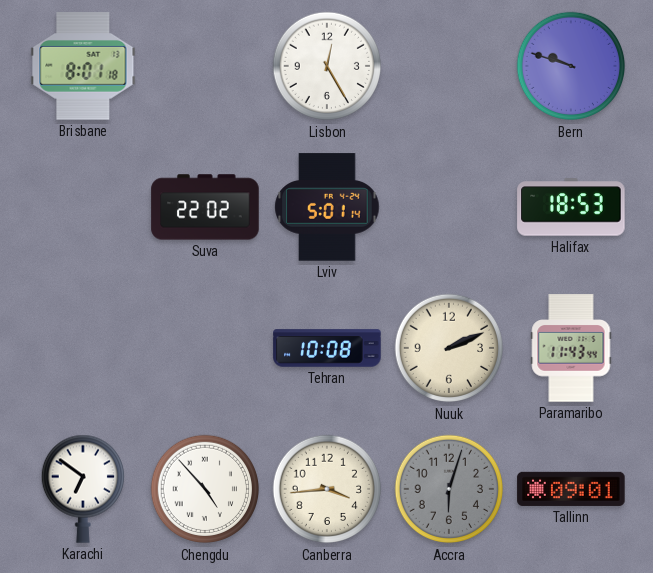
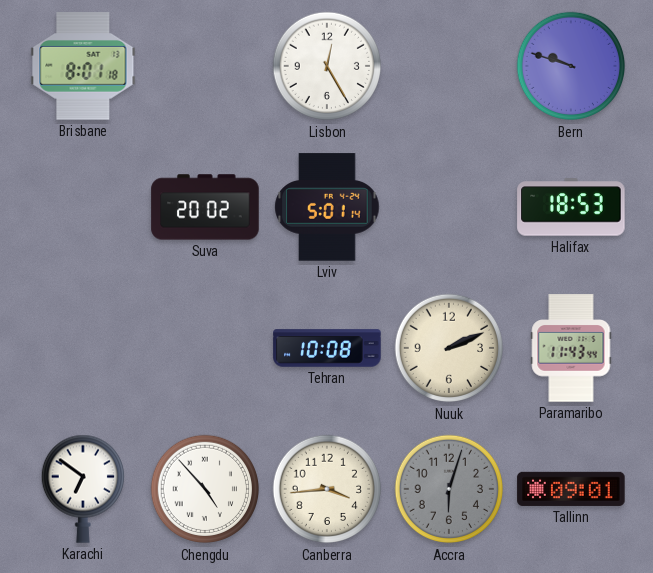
Suva: 22:02 -> 20:02 (205, 207)
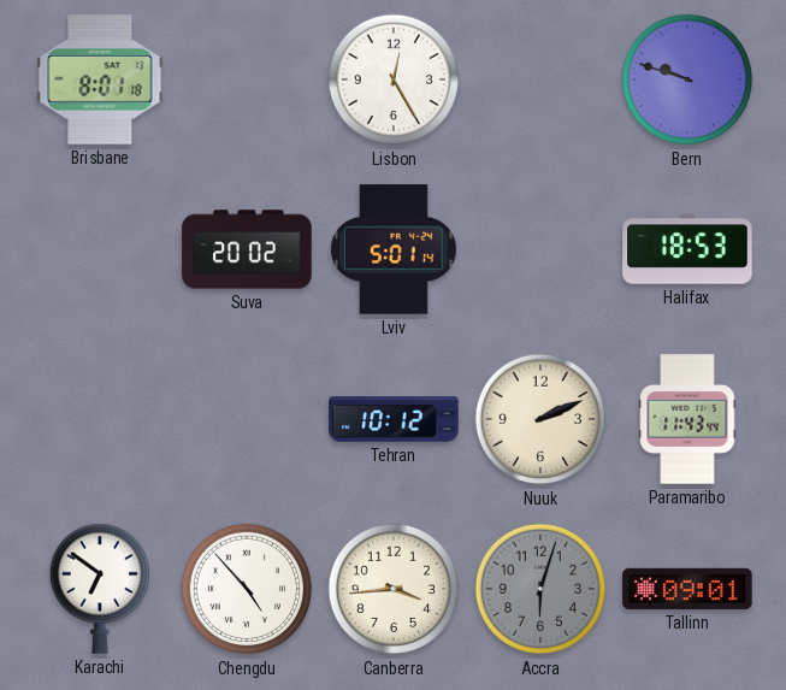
Tehran: 10:08 -> 10:12 (394, 419)
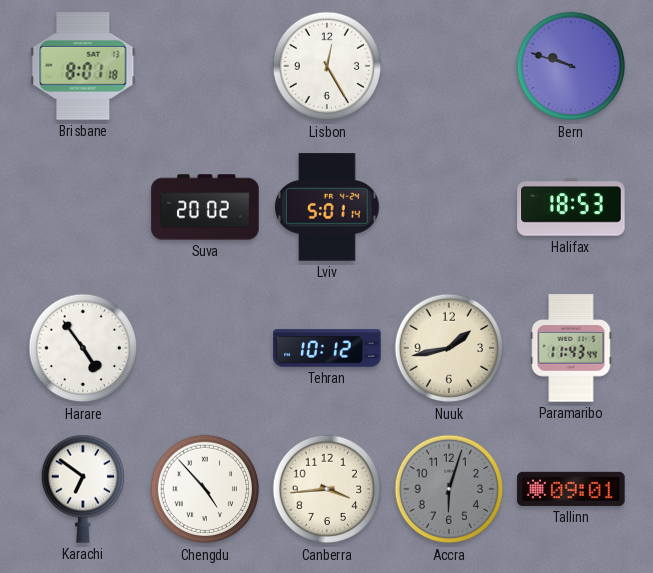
Harare: none -> 4:54 (83, 348)
Nuuk: 2:11 -> 1:43 (449, 348)
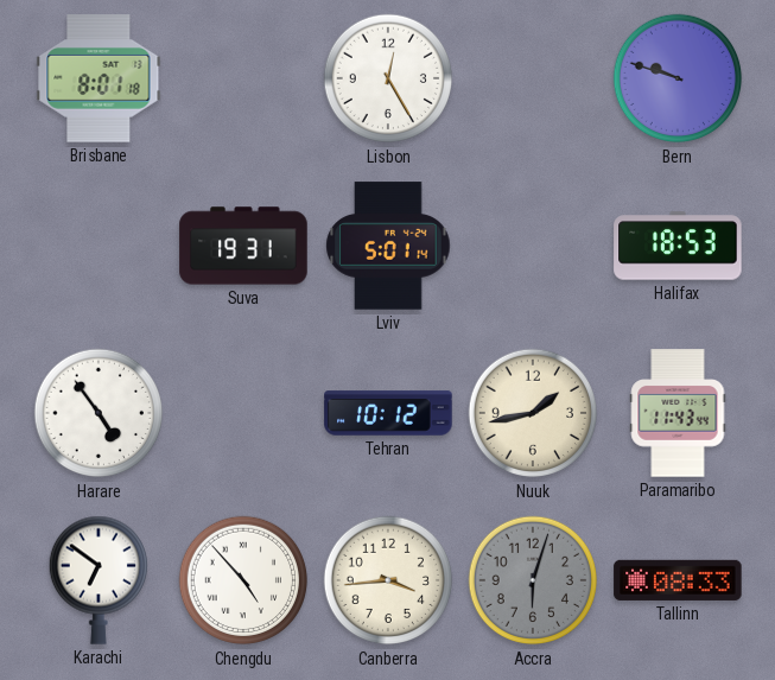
Suva: 20:02 -> 19:31 (243, 246)
Tallinn: 09:01 -> 08:33 (678, 580)
